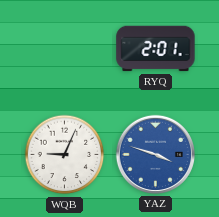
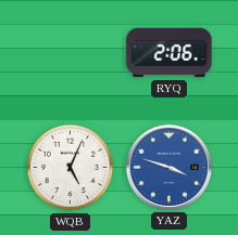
RYQ: 2:01 -> 2:06 (170, 53)
WQB: 9:04 -> 5:04 (71, 168)
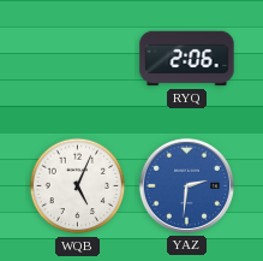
YAZ: 3:48 -> 2:31 (186, 185)
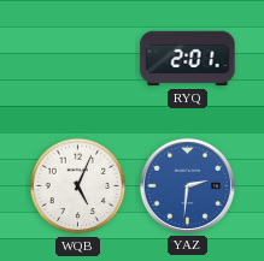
RYQ: 2:06 -> 2:01 (188, 59)
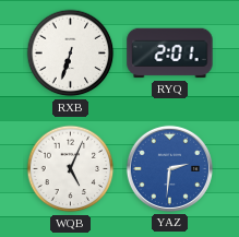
RXB: none -> 6:33 (71, 54)
